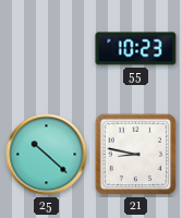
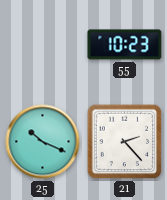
25: 10:22 -> 10:19 (43, 142)
21: 8:47 -> 2:23 (125, 142)
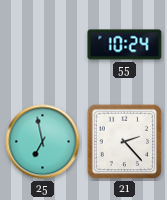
55: 10:23 -> 10:24 (125, 45)
25: 10:19 -> 6:58 (43, 142)
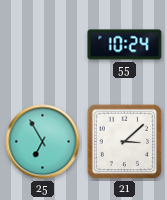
25: 6:58 -> 6:55 (43, 142)
21: 2:23 -> 3:08 (125, 142)
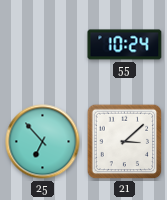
25: 6:55 -> 6:53 (43, 142)
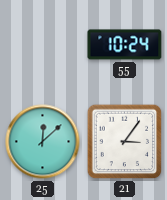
25: 6:53 -> 12:08 (43, 142)
21: 3:08 -> 3:06 (125, 142)
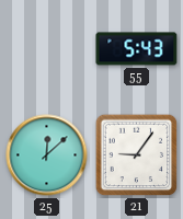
55: 10:24 -> 5:43 (137, 49)
21: 3:06 -> 9:06 (137, 155)
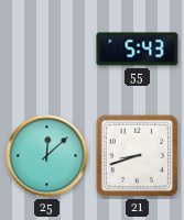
21: 9:06 -> 8:42 (138, 156)
